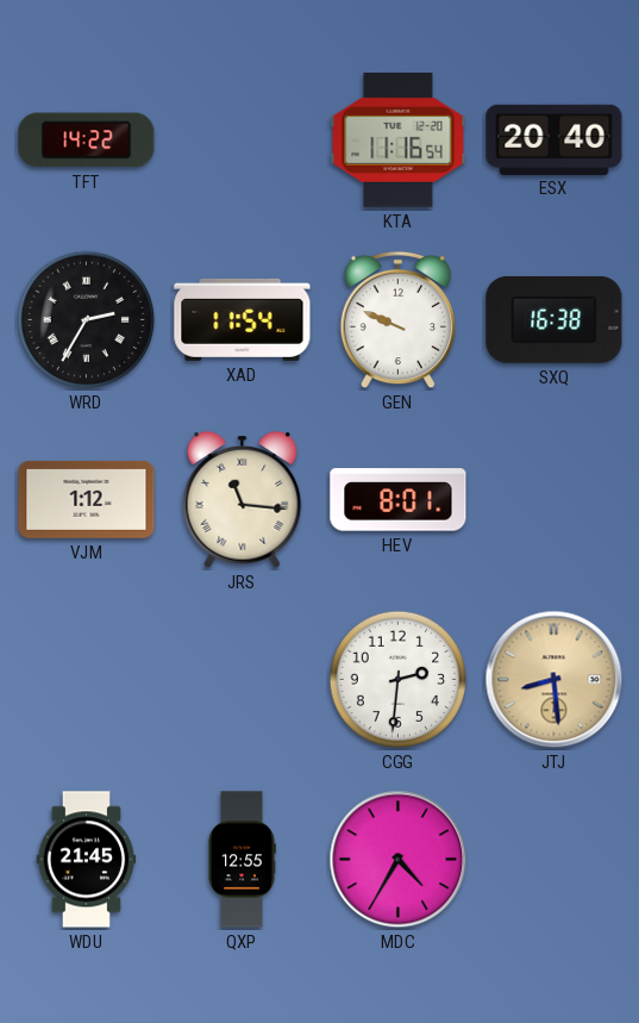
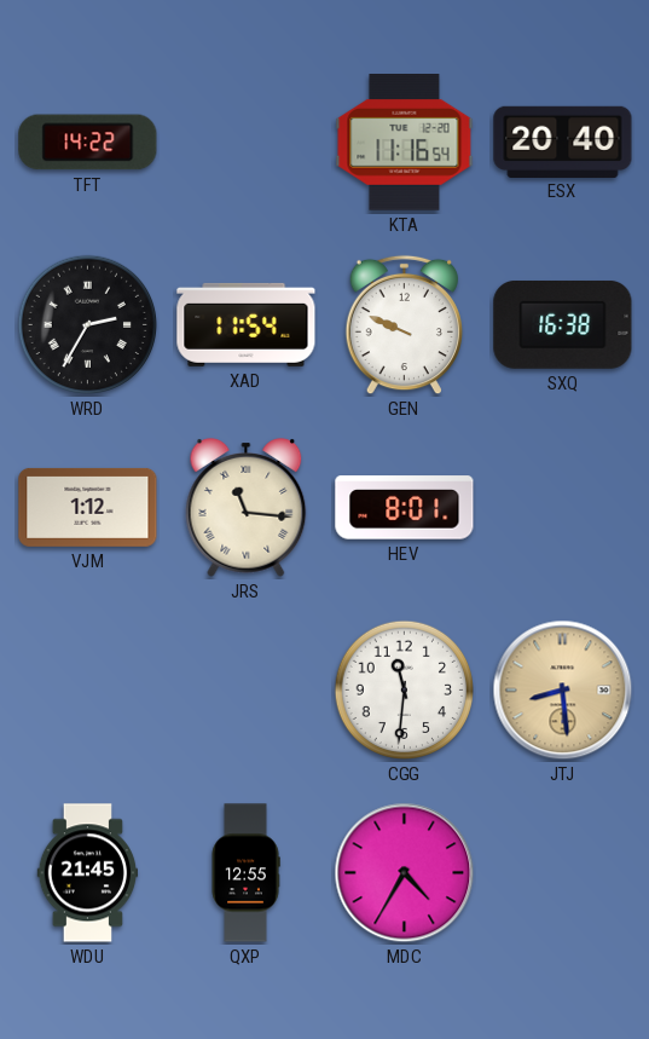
CGG: 2:31 -> 11:31 (405, 691)
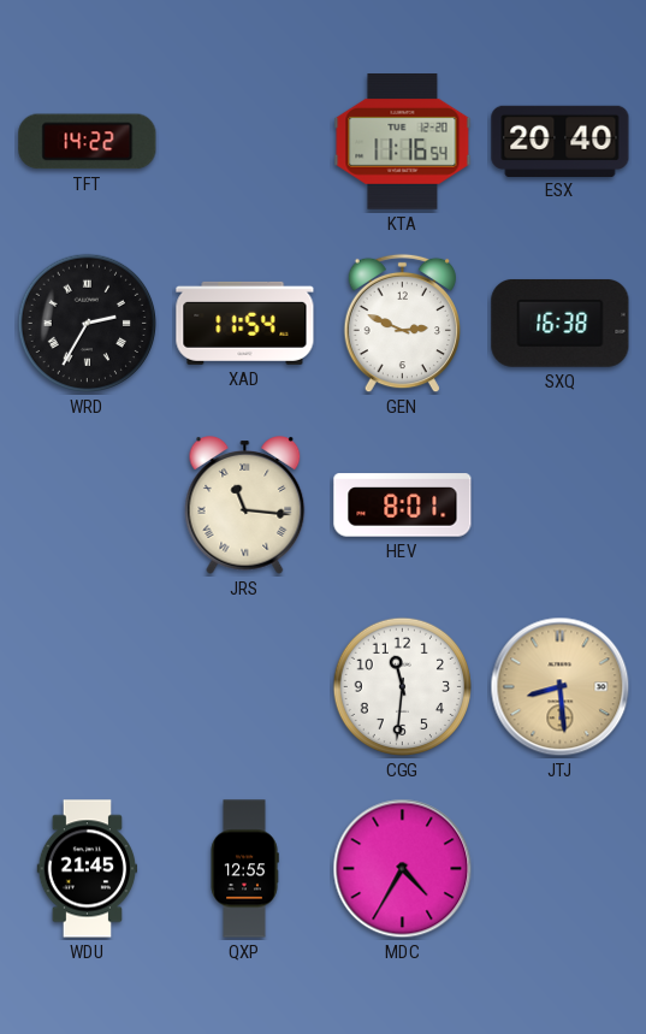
GEN: 9:49 -> 2:49 (402, 324)
VJM: 1:12 -> none (88, 507)
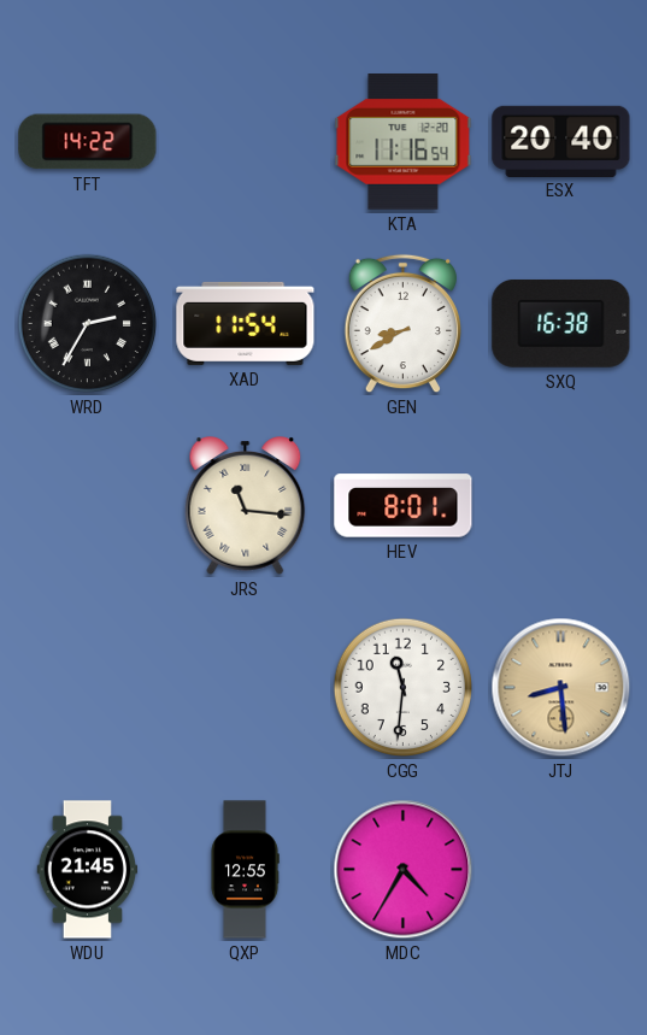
GEN: 2:49 -> 8:40 (402, 324)
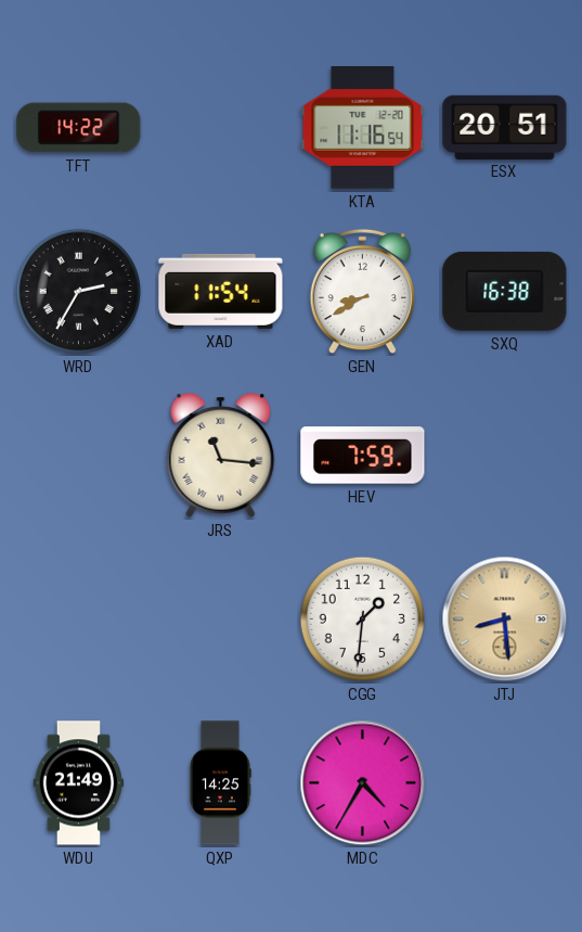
ESX: 20:40 -> 20:51 (505, 127)
HEV: 8:01 -> 7:59 (363, 456)
CGG: 11:31 -> 1:31 (363, 620)
WDU: 21:45 -> 21:49 (79, 783)
QXP: 12:55 -> 14:25 (220, 783)
